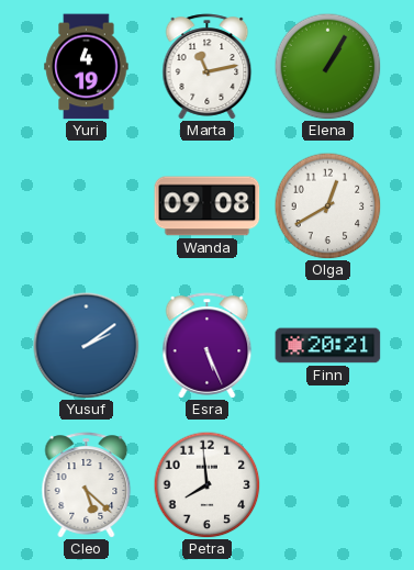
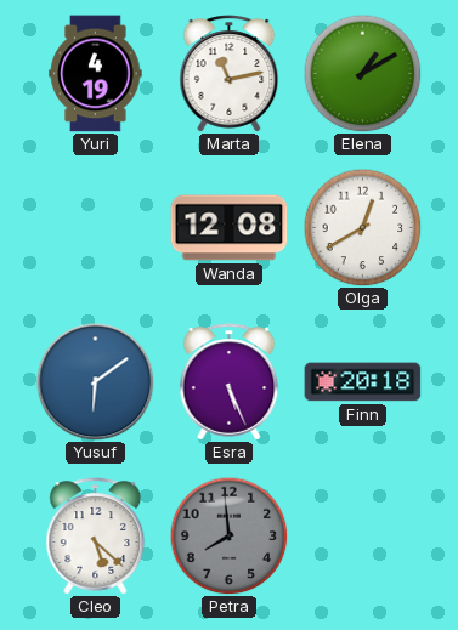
Elena: 1:05 -> 1:10 (362, 73)
Wanda: 09:08 -> 12:08 (230, 228)
Yusuf: 2:09 -> 6:09 (96, 382)
Finn: 20:21 -> 20:18 (363, 382)
Petra dial: white -> grey (228, 535)
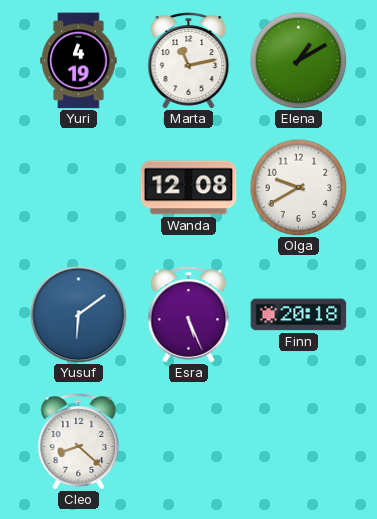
Olga: 12:40 -> 9:40 (298, 187)
Cleo: 5:22 -> 8:22 (79, 442)
Petra: 7:59 -> none (228, 535)
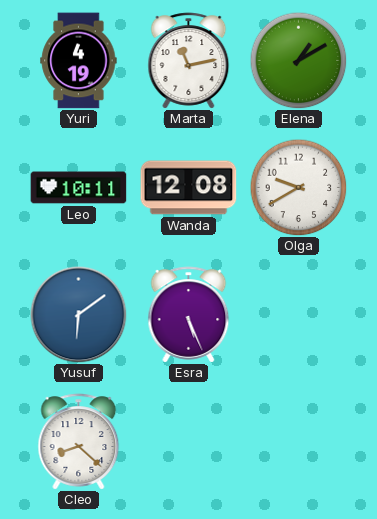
Leo: none -> 10:11 (79, 188)
Finn: 20:18 -> none (299, 315)
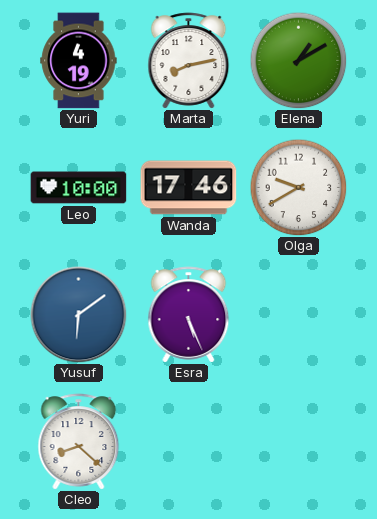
Marta: 11:13 -> 8:13 (189, 61)
Leo: 10:11 -> 10:00 (79, 188)
Wanda: 12:08 -> 17:46 (189, 188)
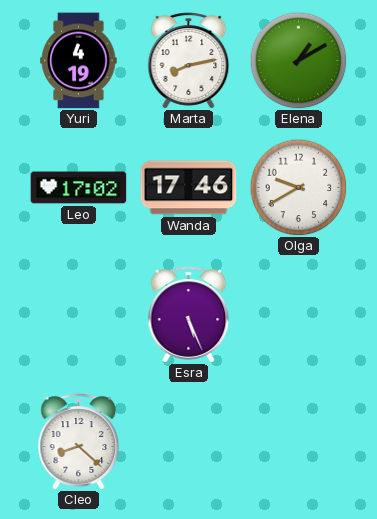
Leo: 10:00 -> 17:02 (79, 188)
Yusuf: 6:09 -> none (79, 315)
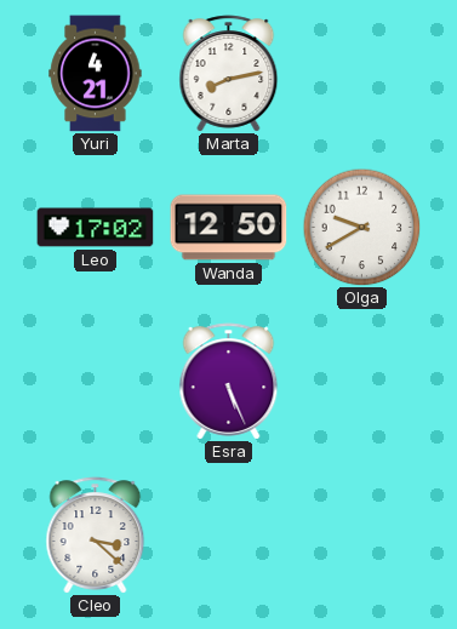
Yuri: 4:19 -> 4:21 (96, 74)
Elena: 1:10 -> none (298, 60)
Wanda: 17:46 -> 12:50 (229, 228)
Cleo: 8:22 -> 3:22 (96, 536)
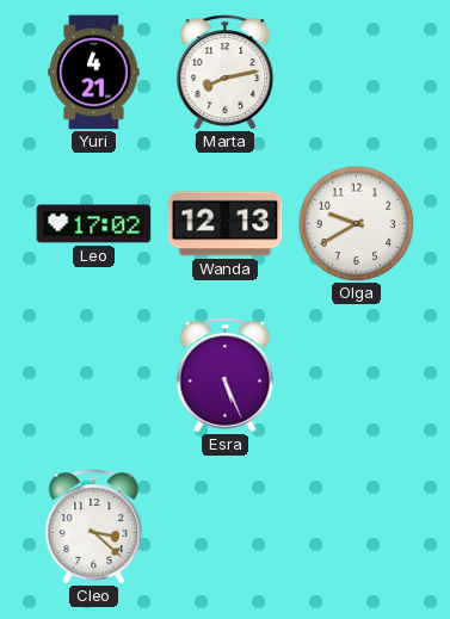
Wanda: 12:50 -> 12:13 (226, 224)
